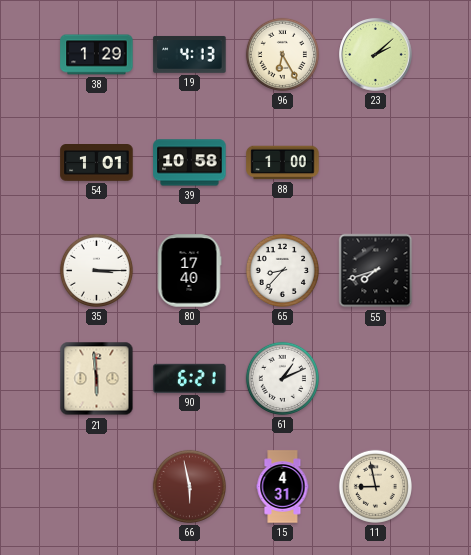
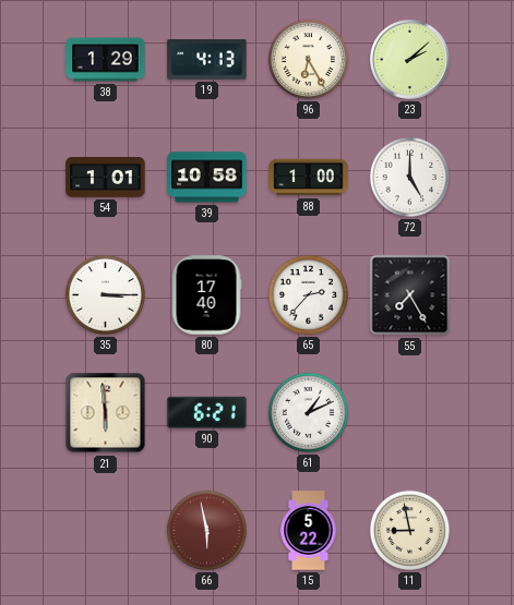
72: none -> 5:00 (409, 177)
65: 8:37 -> 2:37 (308, 294)
55: 7:42 -> 7:25 (410, 295)
15: 4:31 -> 5:22 (309, 531)
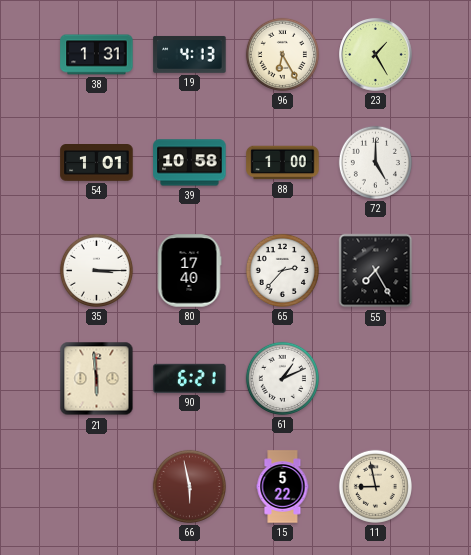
38: 1:29 -> 1:31 (97, 55)
23: 2:08 -> 1:25 (376, 55)
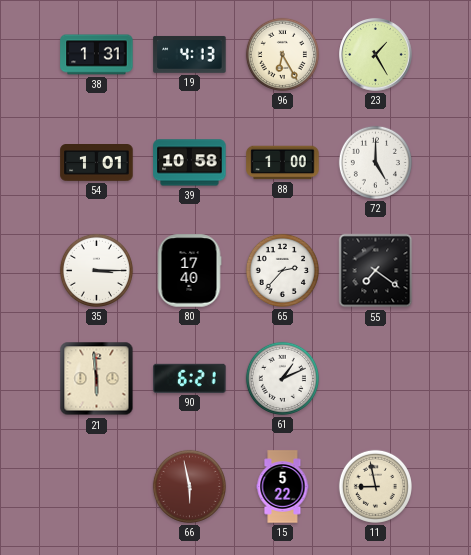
55: 7:25 -> 7:21 (376, 271)
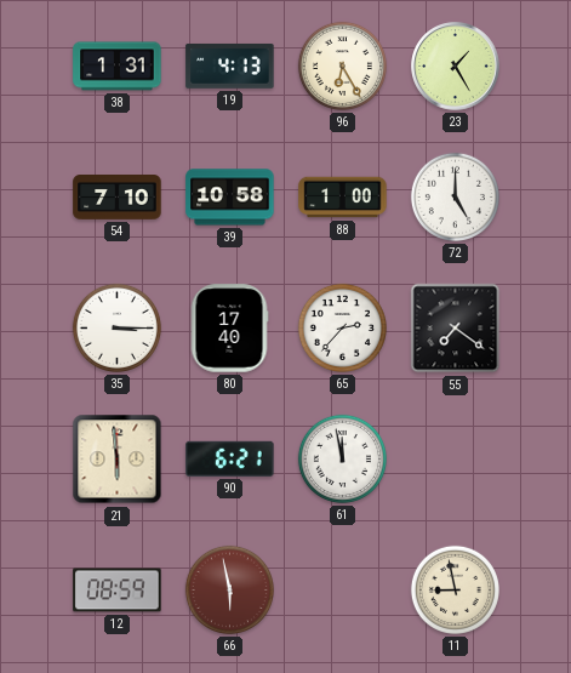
54: 1:01 -> 7:10 (118, 198)
61: 1:11 -> 11:58 (342, 458)
12: none -> 08:59 (118, 591)
15: 5:22 -> none (283, 487)
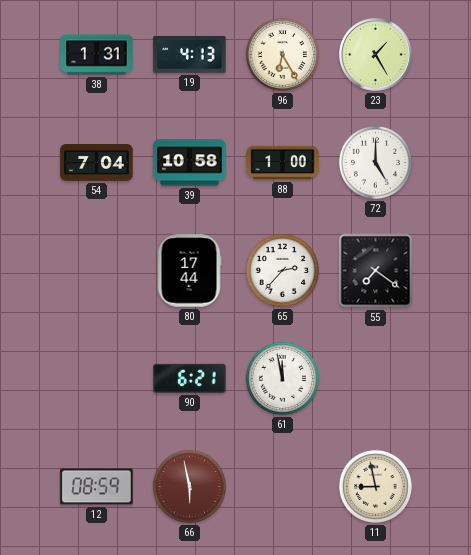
54: 7:10 -> 7:04 (97, 163)
35: 3:15 -> none (116, 327)
80: 17:40 -> 17:44 (189, 271)
21: 5:59 -> none (118, 460)
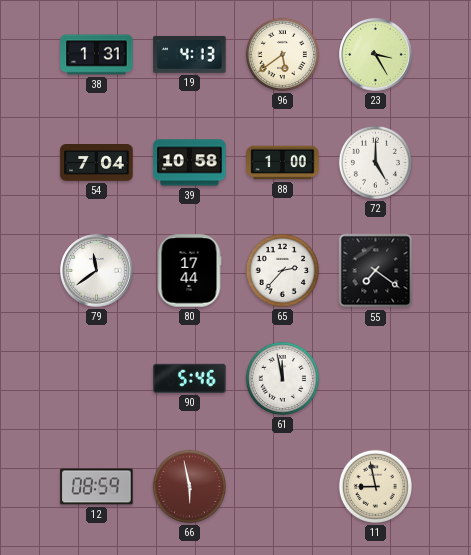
96: 6:25 -> 5:39 (282, 54)
23: 1:25 -> 3:25 (376, 55)
79: none -> 11:39 (97, 271)
90: 6:21 -> 5:46 (190, 378)
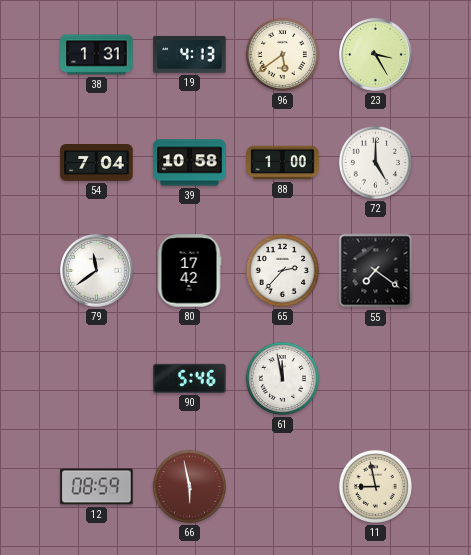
80: 17:44 -> 17:42 (189, 271)
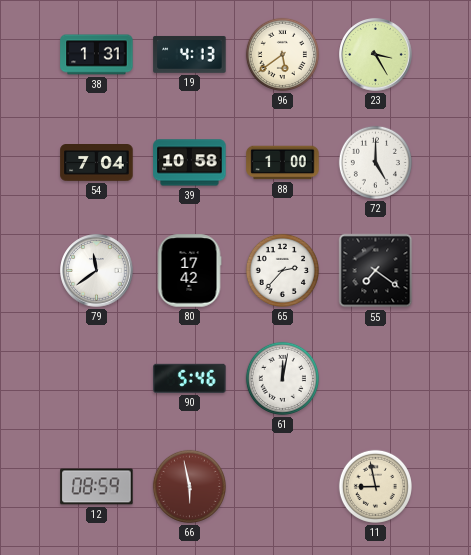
61: 11:58 -> 12:02 (282, 378)
